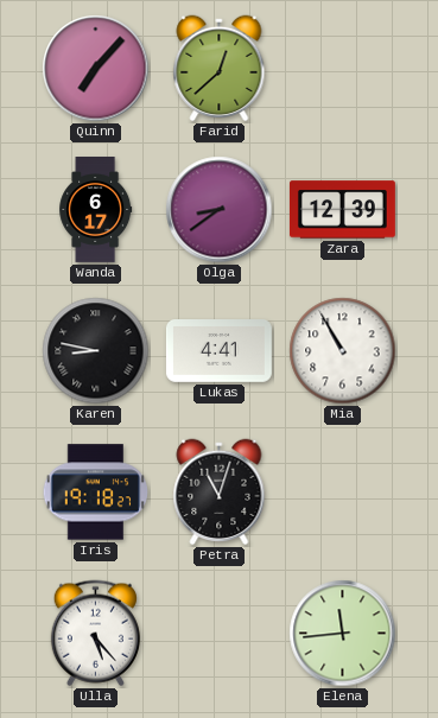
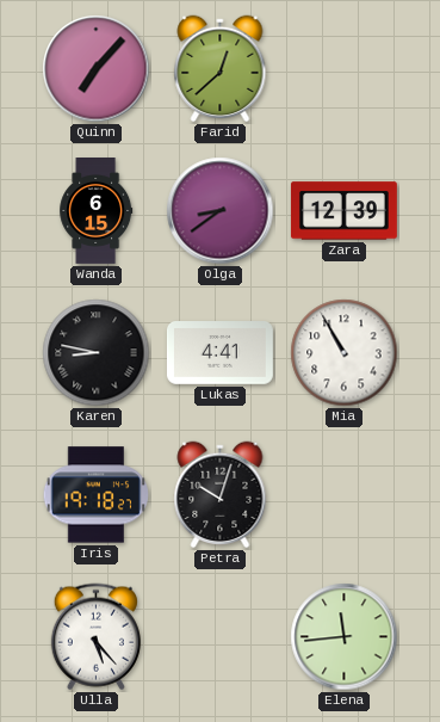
Wanda: 6:17 -> 6:15 (97, 211)
Petra: 11:03 -> 10:03 (221, 495)
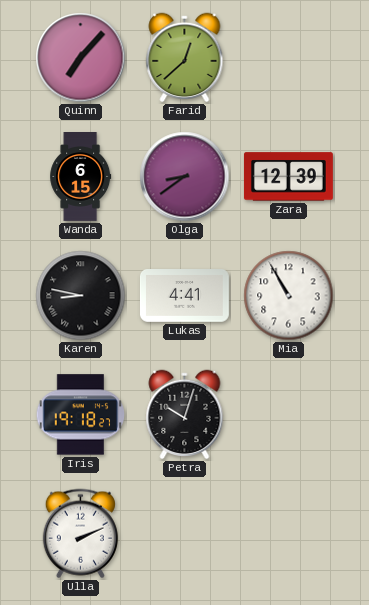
Ulla: 5:23 -> 2:11 (80, 534)
Elena: 11:44 -> none (345, 637)
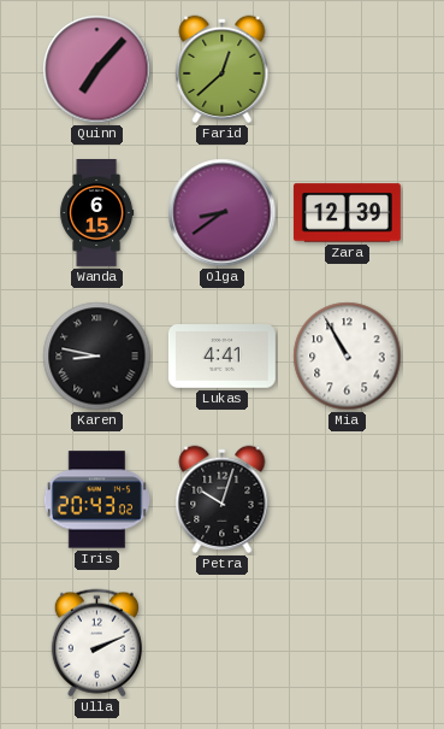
Iris: 19:18 -> 20:43 (96, 500)
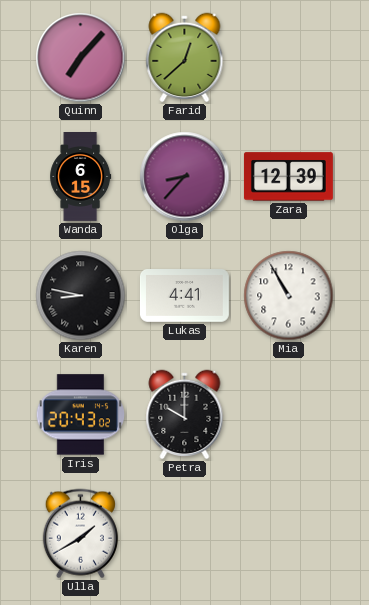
Olga: 8:39 -> 8:37 (185, 177)
Petra: 10:03 -> 10:00 (185, 415)
Ulla: 2:11 -> 1:40 (80, 534)
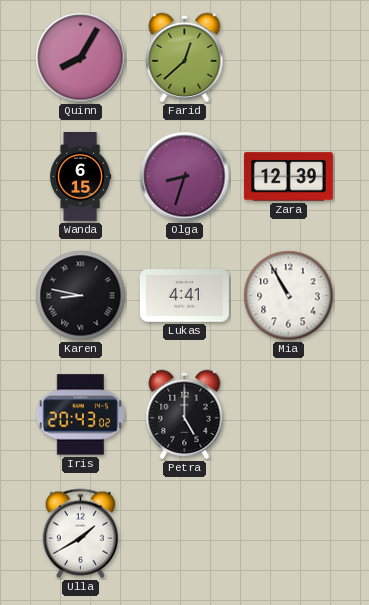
Quinn: 7:07 -> 8:05 (81, 58)
Olga: 8:37 -> 8:33 (185, 177)
Petra: 10:00 -> 5:00 (185, 415)
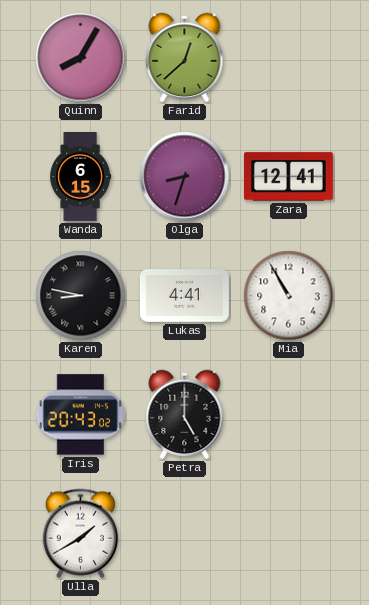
Zara: 12:39 -> 12:41 (288, 177)
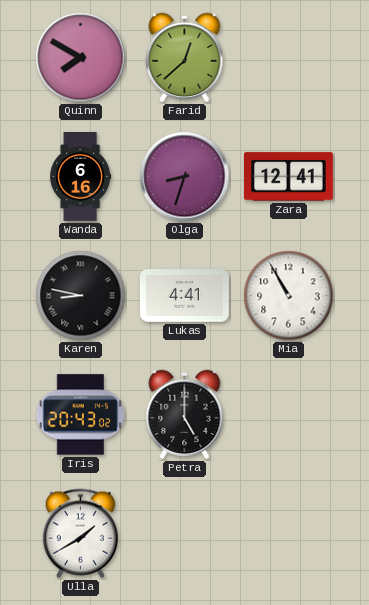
Quinn: 8:05 -> 7:50 (81, 58)
Wanda: 6:15 -> 6:16 (81, 177)
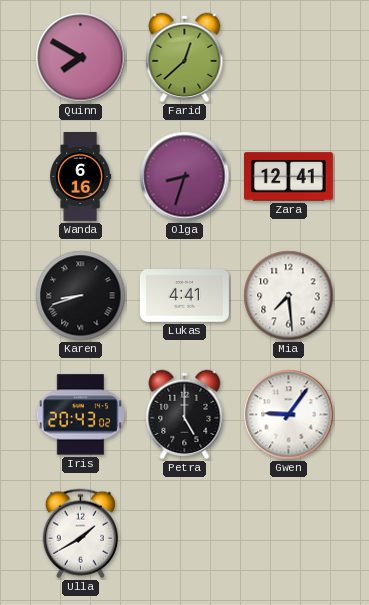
Karen: 8:47 -> 8:42 (81, 296)
Mia: 10:55 -> 7:29 (289, 296)
Gwen: none -> 9:06 (289, 415)
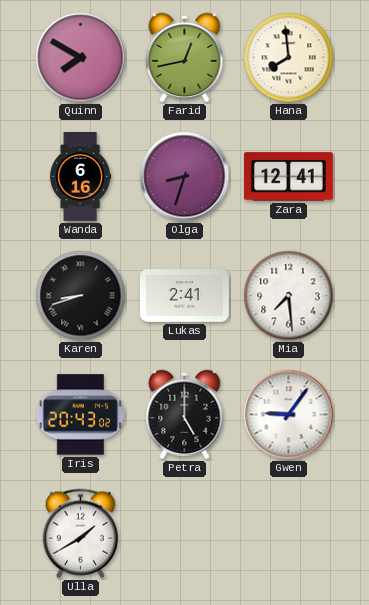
Farid: 12:38 -> 12:43 (185, 58)
Hana: none -> 7:59 (289, 58)
Lukas: 4:41 -> 2:41 (184, 296)
